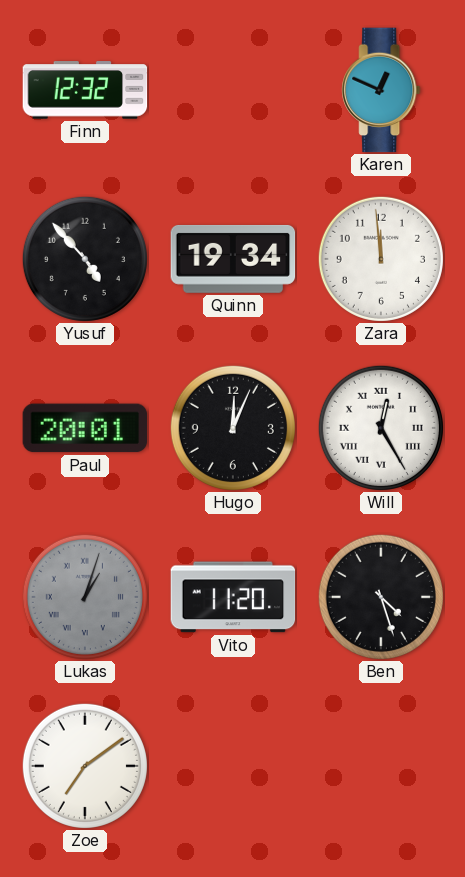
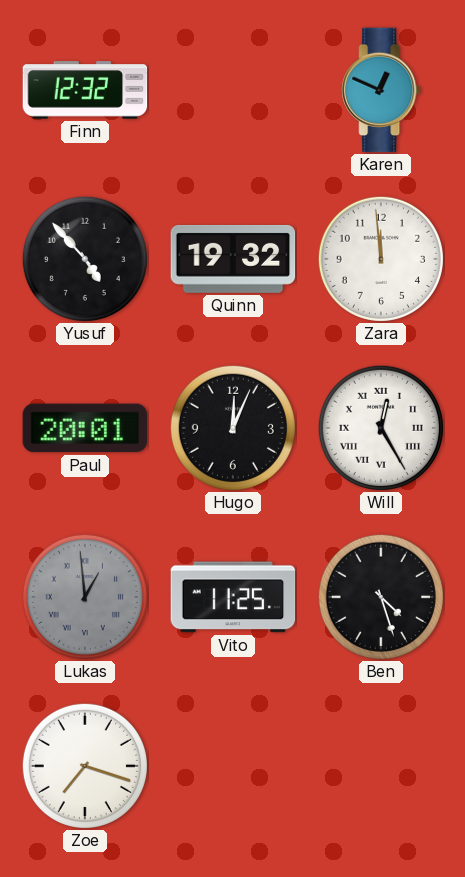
Quinn: 19:34 -> 19:32 (233, 259)
Lukas: 1:03 -> 12:59 (85, 597)
Vito: 11:20 -> 11:25 (233, 597)
Zoe: 7:09 -> 7:18 (85, 766)
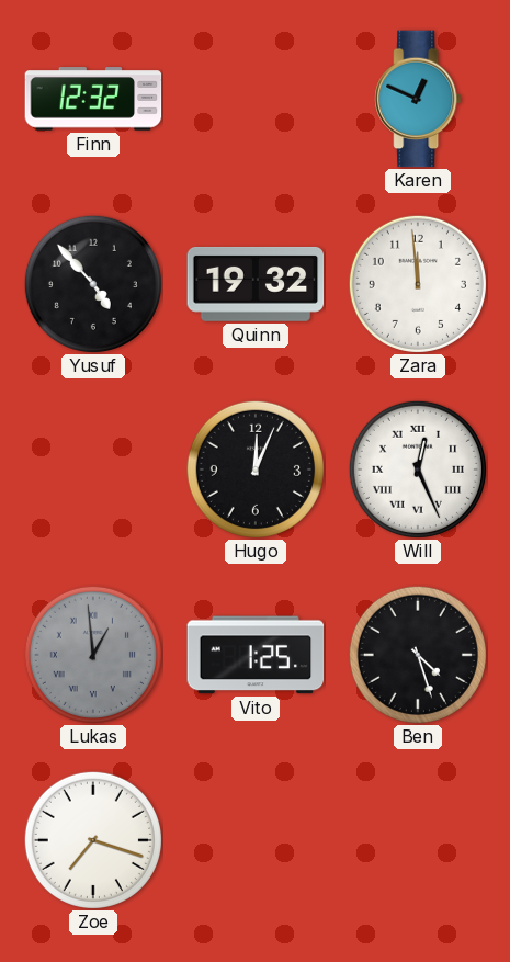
Paul: 20:01 -> none (85, 428)
Will: 12:25 -> 12:26 (418, 469)
Vito: 11:25 -> 1:25 (256, 655)
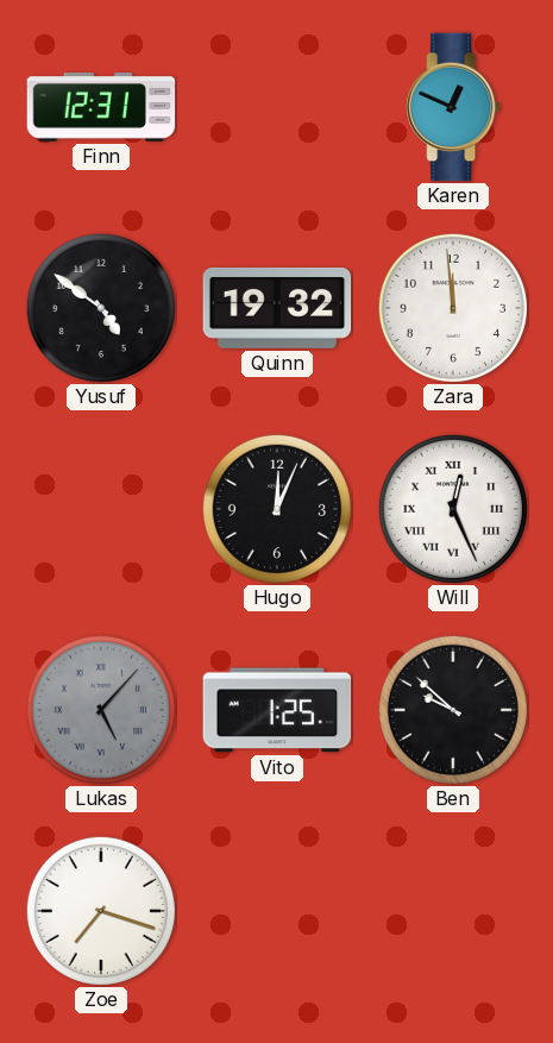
Finn: 12:32 -> 12:31 (101, 107)
Yusuf: 4:53 -> 4:51 (101, 308)
Lukas: 12:59 -> 5:07 (101, 710)
Ben: 4:27 -> 9:52 (453, 710)
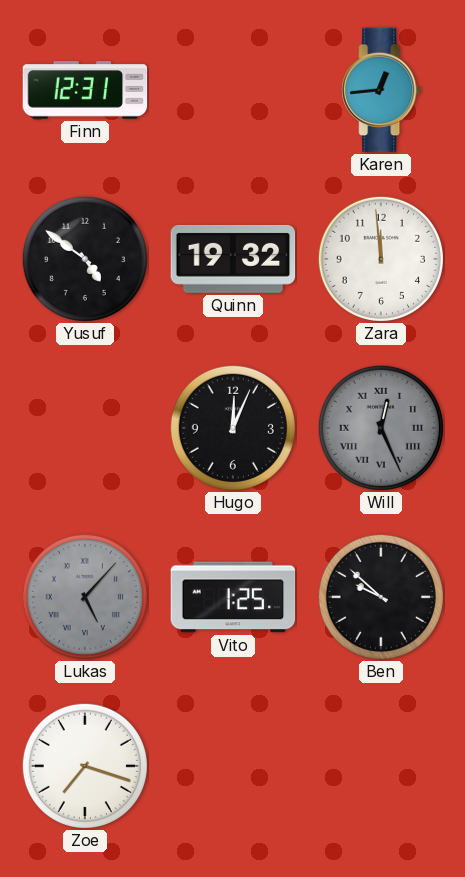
Karen: 12:49 -> 12:44 (381, 90)
Will dial: white -> grey (381, 428)
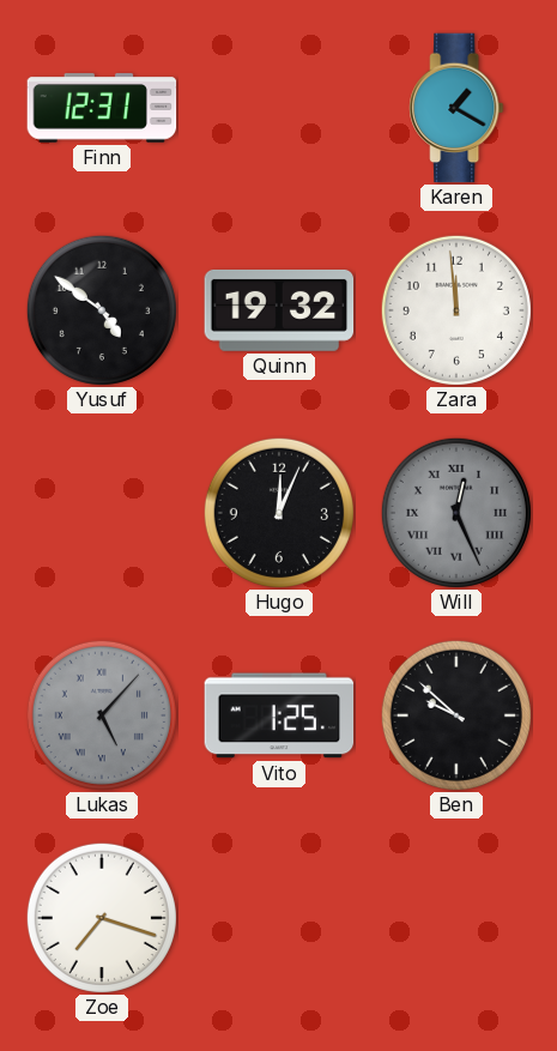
Karen: 12:44 -> 1:20 (456, 108)
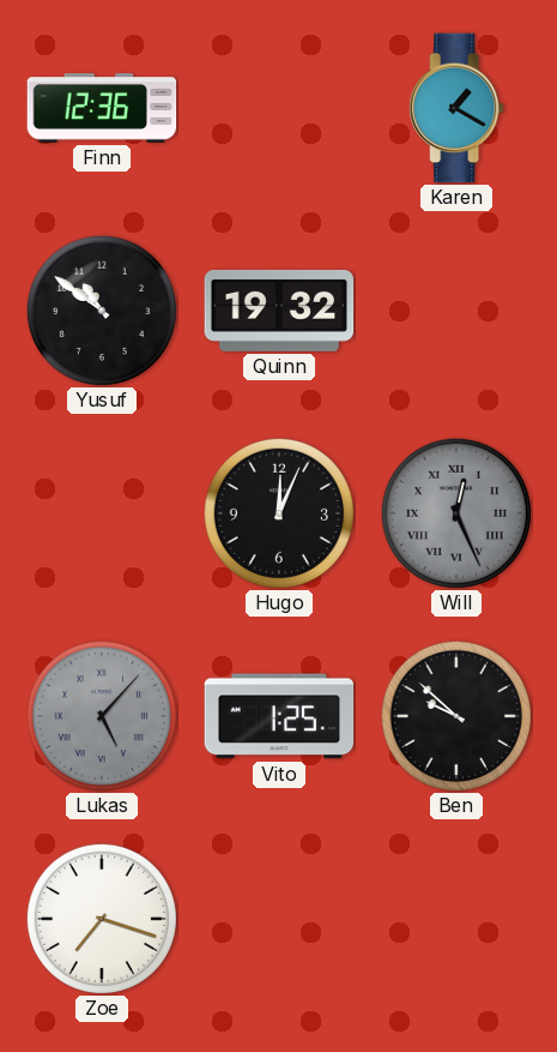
Finn: 12:31 -> 12:36 (102, 108)
Yusuf: 4:51 -> 10:51 (102, 311)
Zara: 11:59 -> none (456, 310)
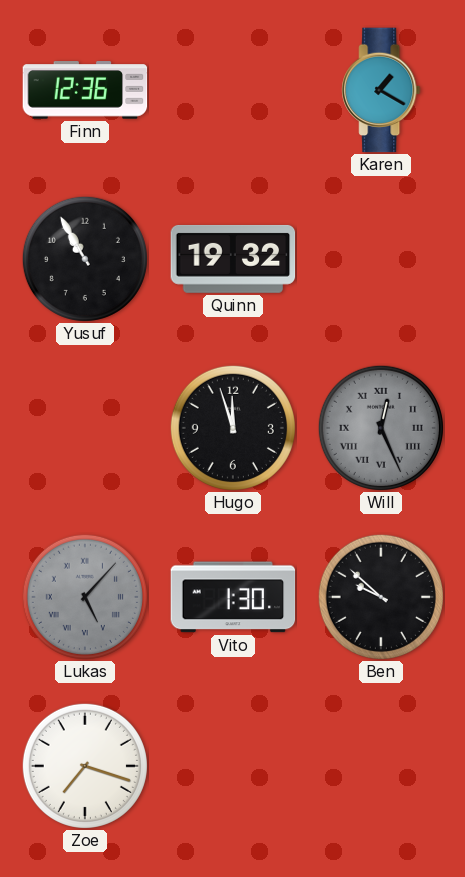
Yusuf: 10:51 -> 10:55 (85, 259)
Hugo: 12:04 -> 11:57 (233, 428)
Vito: 1:25 -> 1:30 (233, 597)
